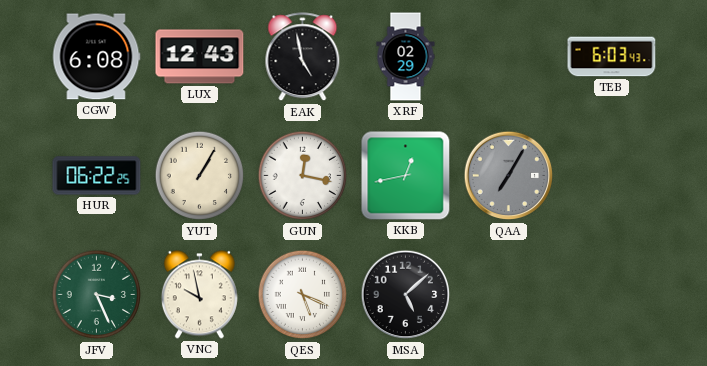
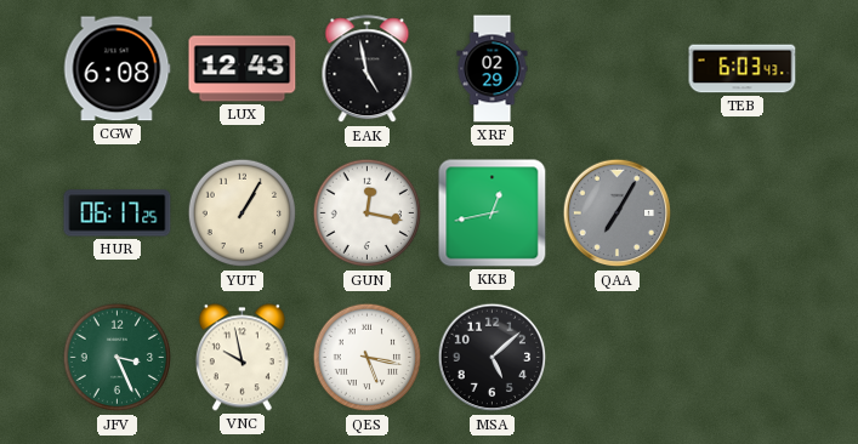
HUR: 06:22 -> 06:17 (118, 214)
QES: 5:19 -> 5:17 (368, 358)
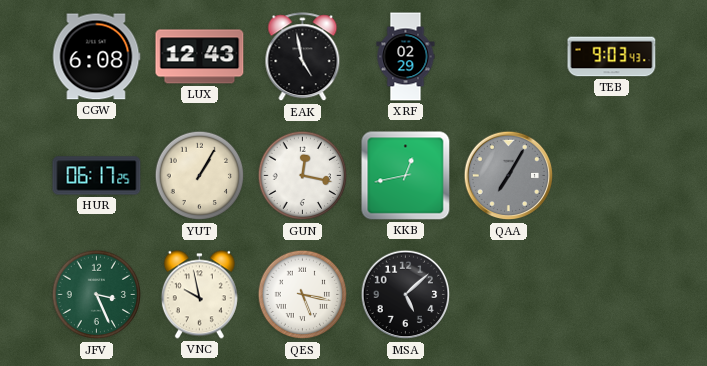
TEB: 6:03 -> 9:03 (612, 57)
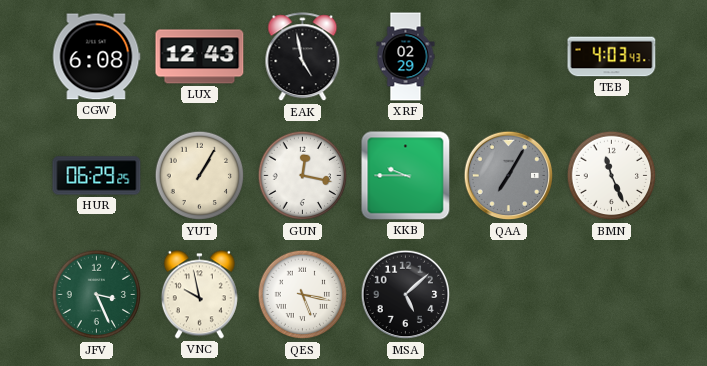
TEB: 9:03 -> 4:03 (612, 57)
HUR: 06:17 -> 06:29 (97, 176)
KKB: 12:43 -> 9:45 (406, 176)
BMN: none -> 11:26 (612, 176)
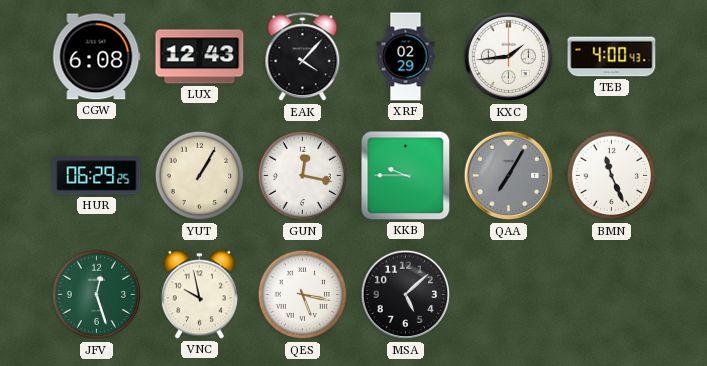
EAK: 4:58 -> 4:07 (303, 57)
KXC: none -> 1:44 (509, 57)
TEB: 4:03 -> 4:00 (612, 57)
JFV: 3:26 -> 12:27 (97, 295)
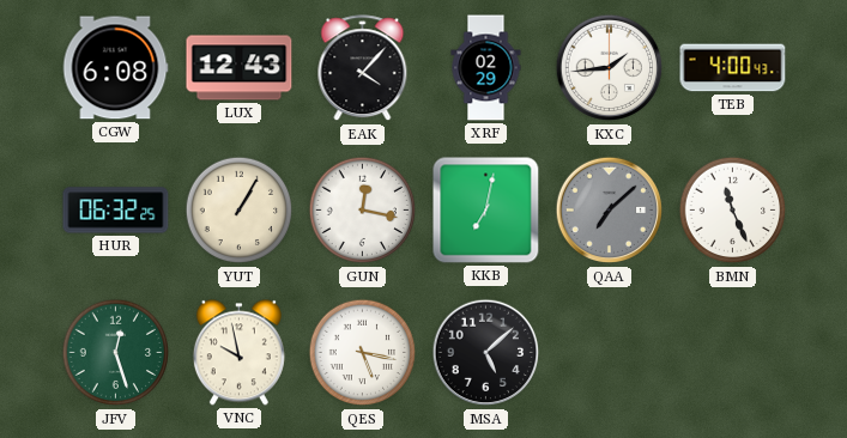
HUR: 06:29 -> 06:32 (116, 211)
KKB: 9:45 -> 7:02 (486, 211)
QAA: 7:05 -> 7:08 (610, 211)
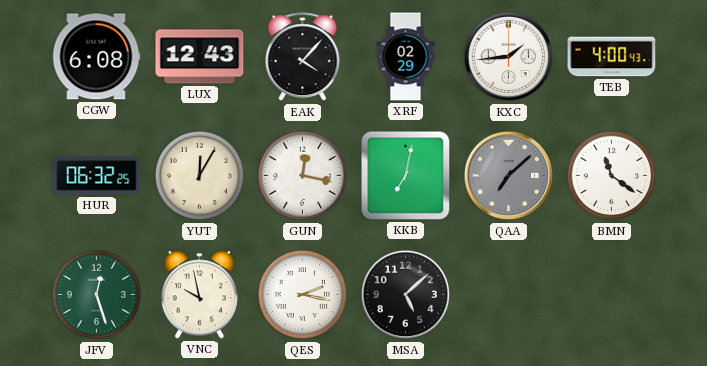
YUT: 1:05 -> 12:05 (200, 176)
BMN: 11:26 -> 11:21 (612, 176)
QES: 5:17 -> 2:17 (303, 295)
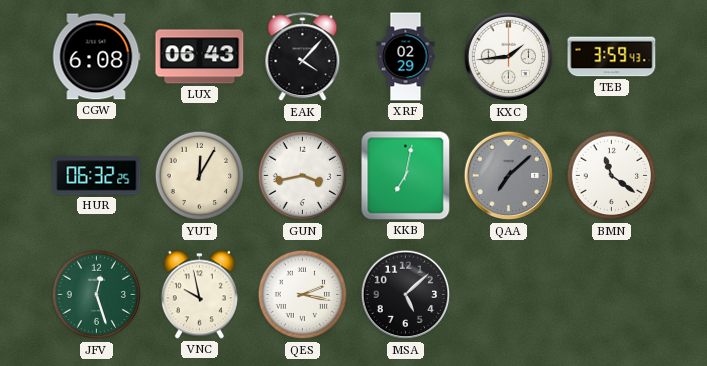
LUX: 12:43 -> 06:43 (200, 57)
TEB: 4:00 -> 3:59 (612, 57)
GUN: 12:17 -> 3:43 (303, 176)
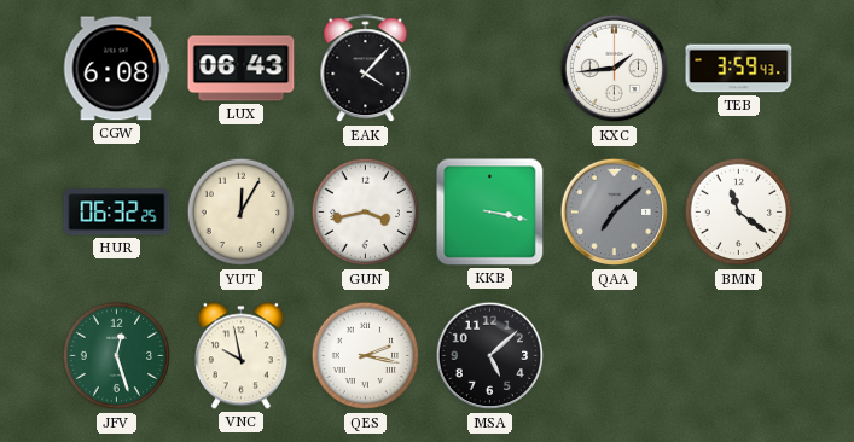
XRF: 02:29 -> none (406, 57)
KKB: 7:02 -> 3:17 (490, 213)
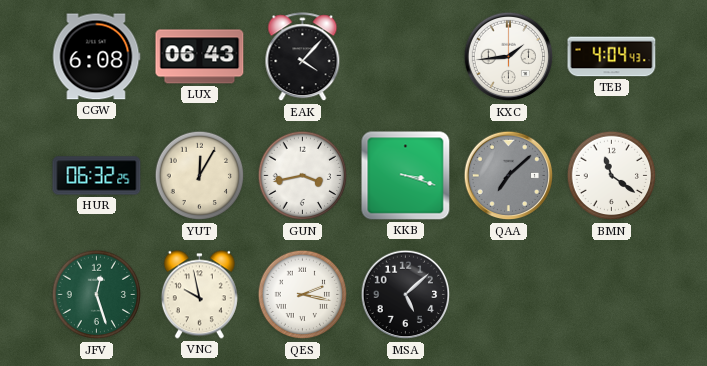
TEB: 3:59 -> 4:04 (612, 57)
KKB: 3:17 -> 3:18 (406, 176)
